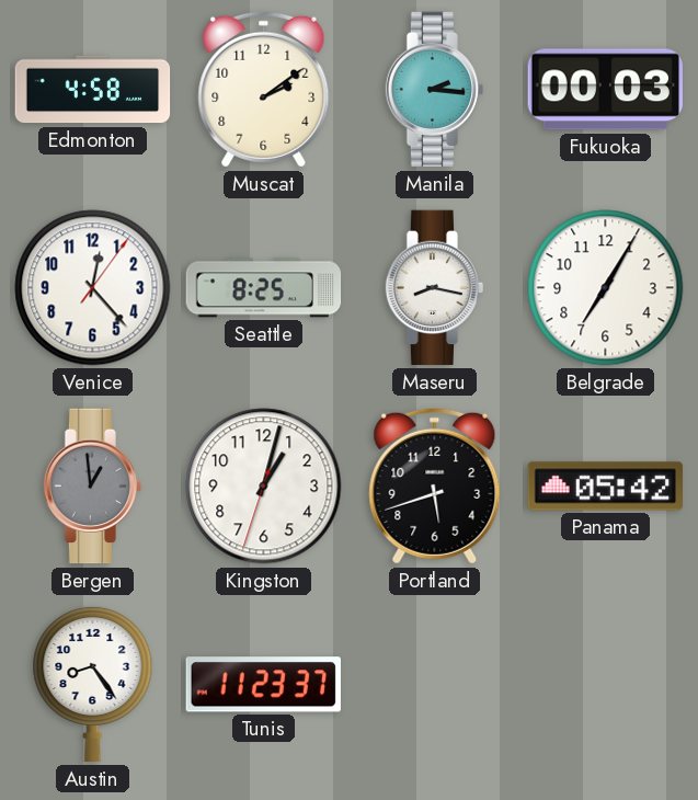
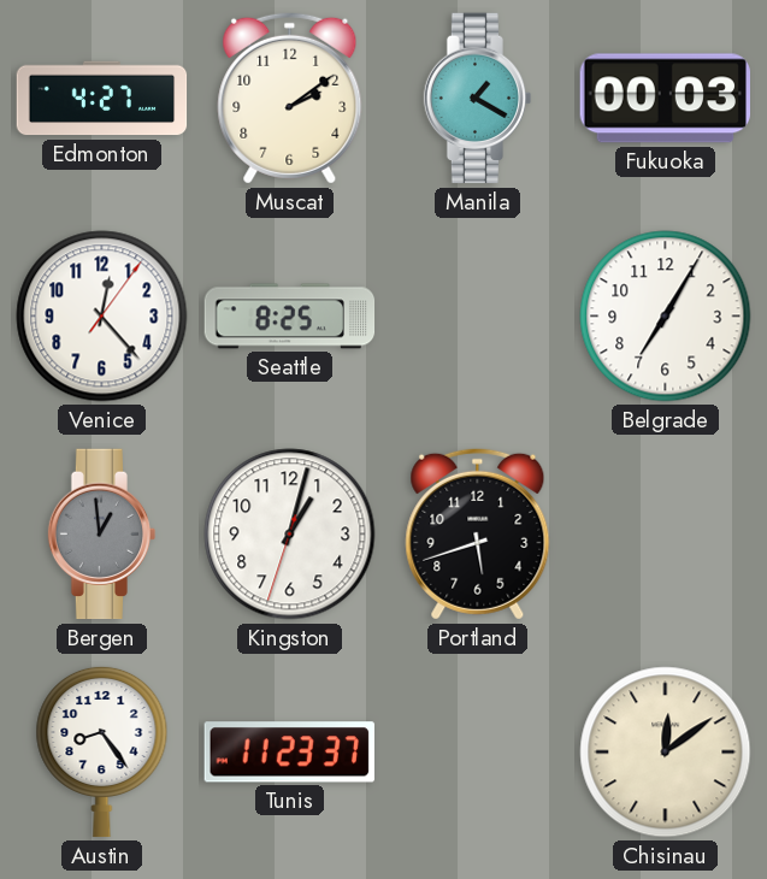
Edmonton: 4:58 -> 4:27 (102, 99)
Manila: 2:16 -> 1:20 (478, 99)
Maseru: 8:17 -> none (435, 288)
Panama: 05:42 -> none (605, 487)
Chisinau: none -> 12:09 (666, 753)
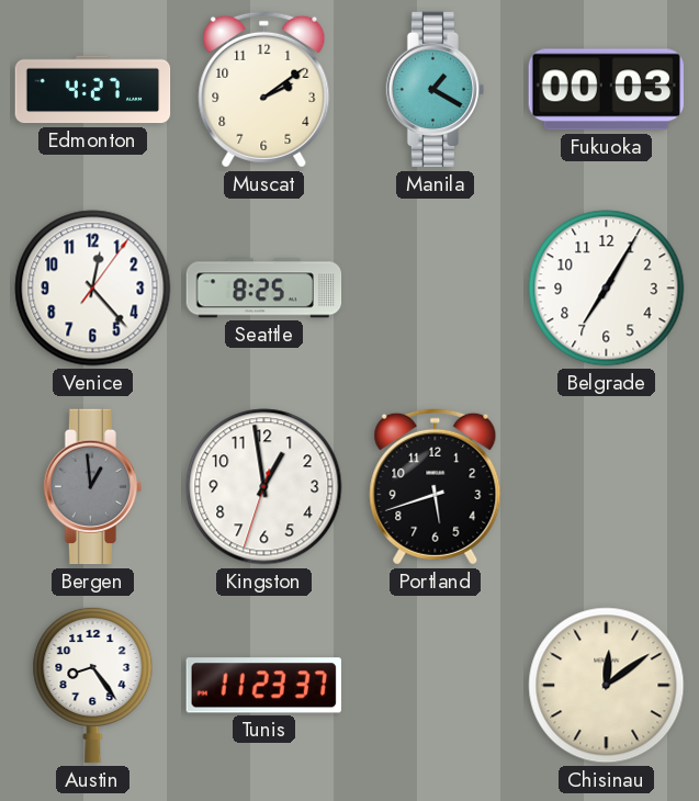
Kingston: 1:02 -> 12:58 (264, 487)
